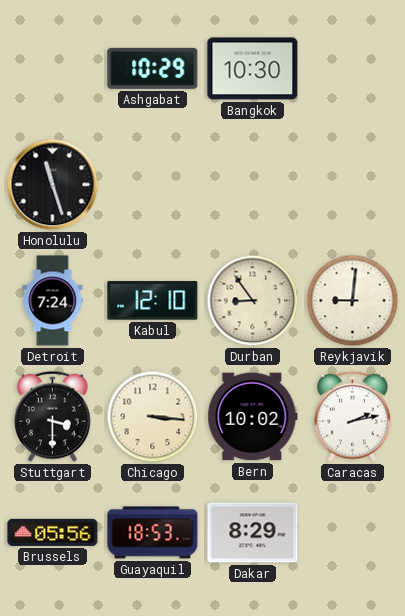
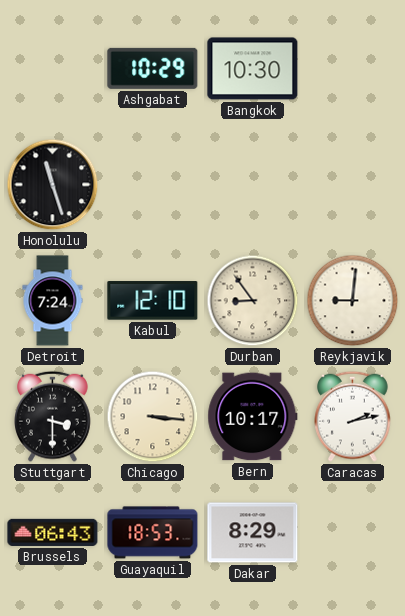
Bern: 10:02 -> 10:17 (253, 417)
Brussels: 05:56 -> 06:43 (53, 532)
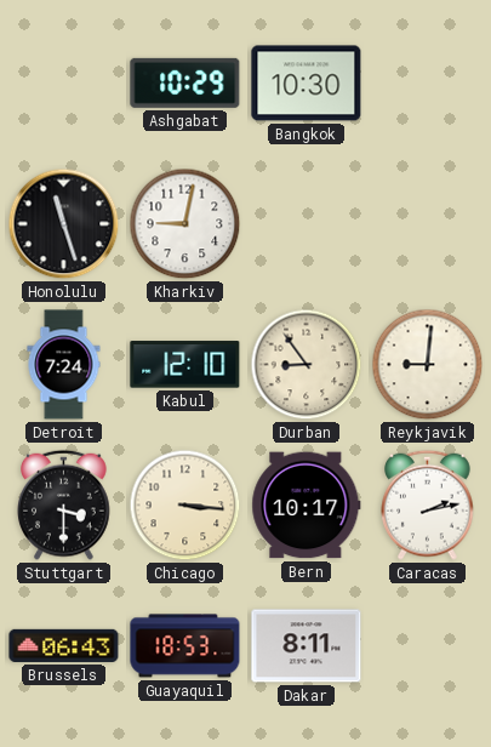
Kharkiv: none -> 9:02 (185, 224)
Dakar: 8:29 -> 8:11 (307, 646)
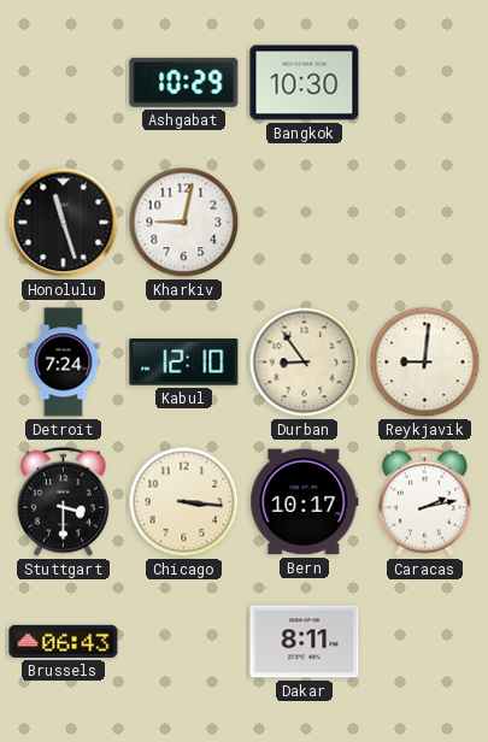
Guayaquil: 18:53 -> none (185, 646)
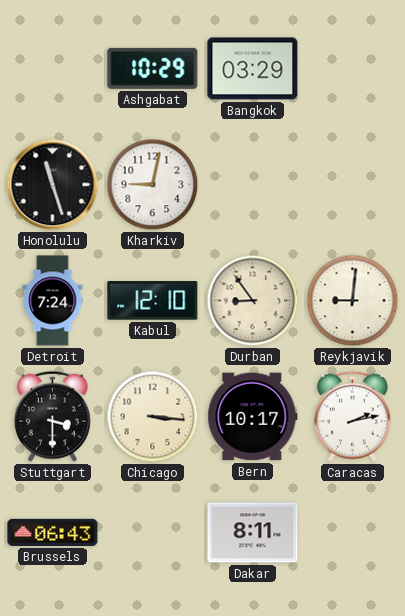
Bangkok: 10:30 -> 03:29 (253, 69)
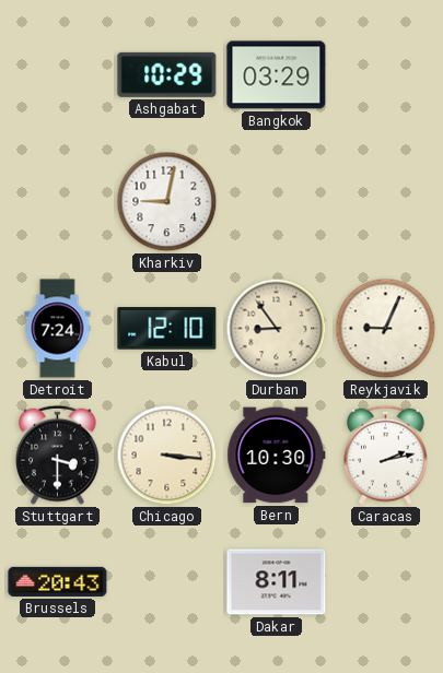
Honolulu: 11:27 -> none (53, 185)
Reykjavik: 9:01 -> 9:04 (386, 329)
Bern: 10:17 -> 10:30 (277, 456)
Brussels: 06:43 -> 20:43 (58, 581)
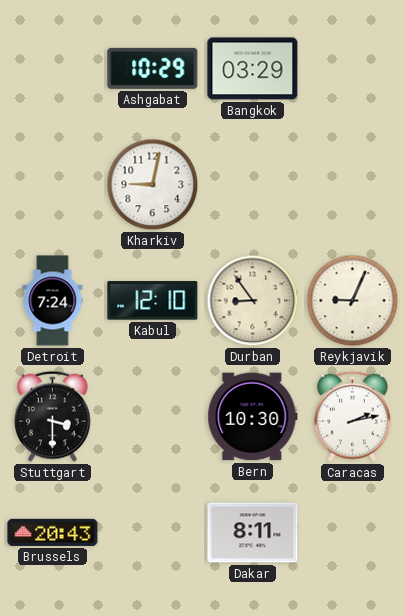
Chicago: 3:16 -> none (167, 456)
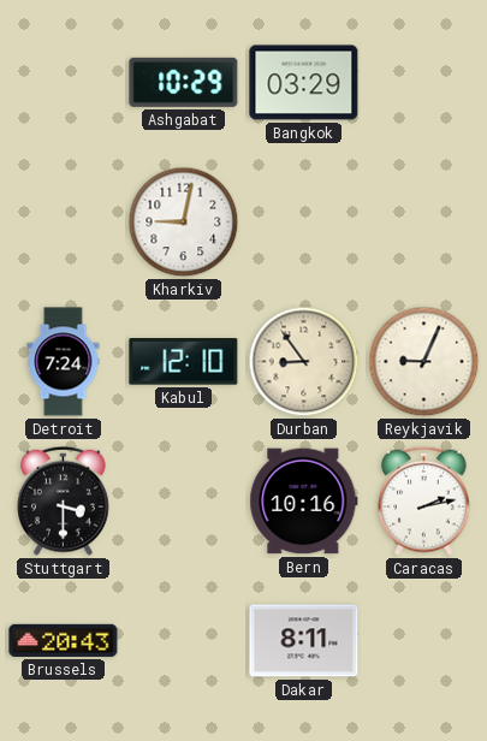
Bern: 10:30 -> 10:16 (304, 502)
